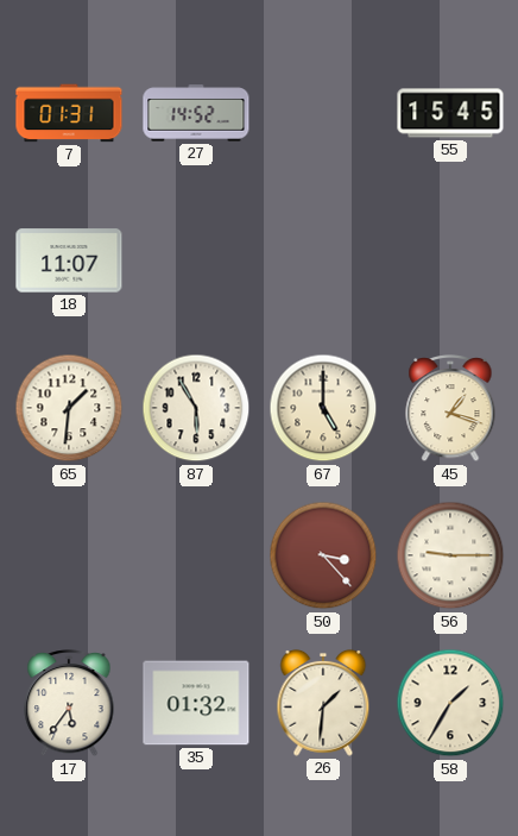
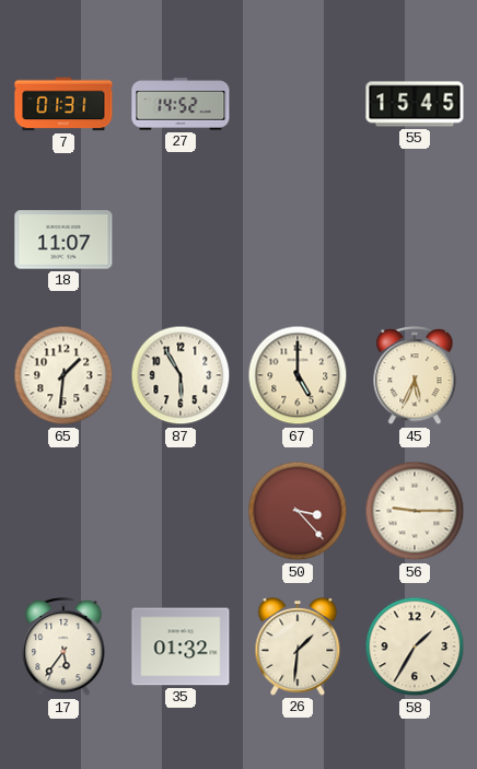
45: 1:18 -> 5:34 (415, 376)
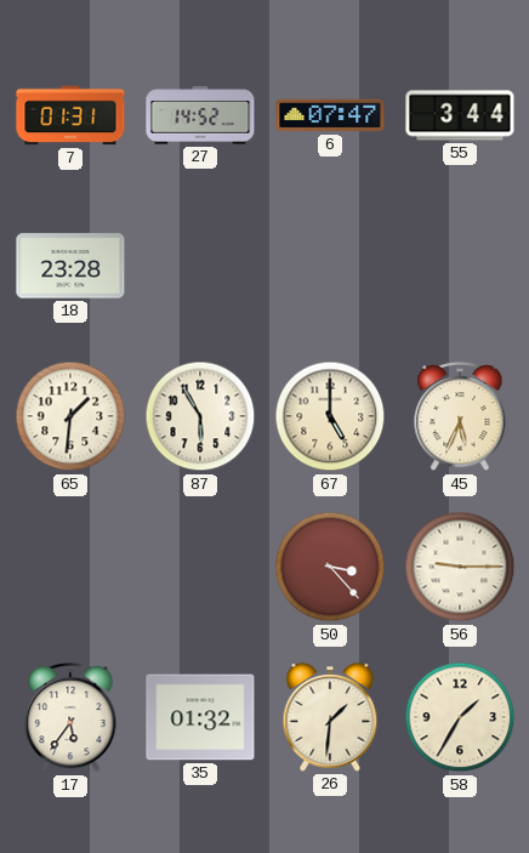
6: none -> 07:47 (330, 115)
55: 15:45 -> 3:44 (460, 115)
18: 11:07 -> 23:28 (70, 266)
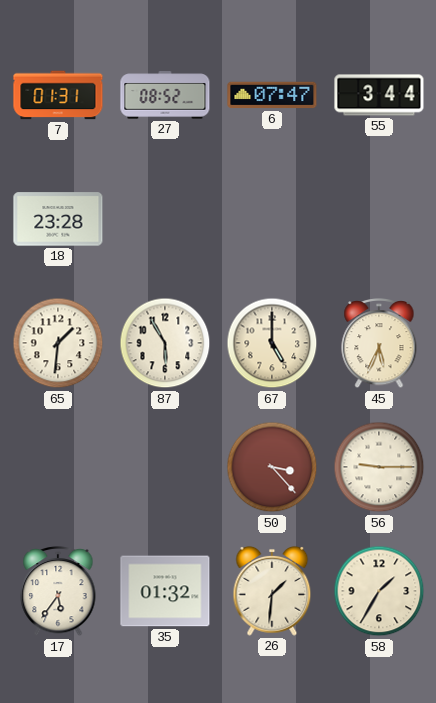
27: 14:52 -> 08:52 (165, 95)
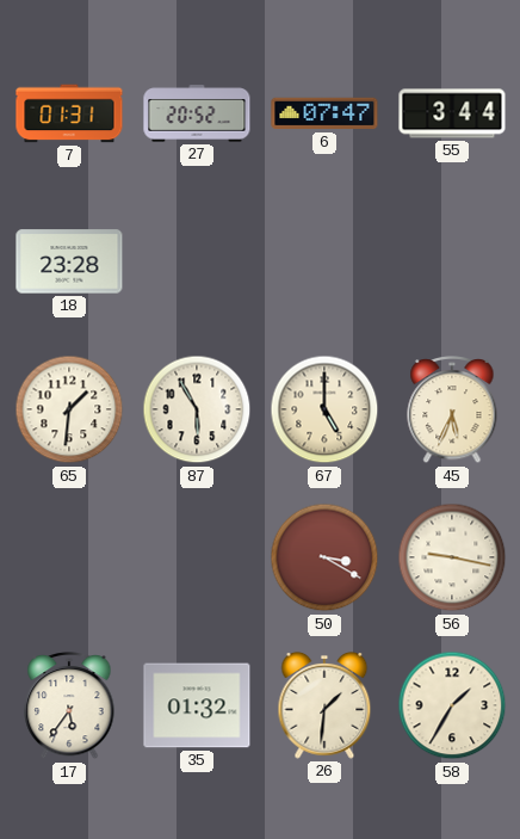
27: 08:52 -> 20:52 (197, 113)
50: 3:23 -> 3:20 (324, 557)
56: 9:15 -> 9:17 (452, 557)
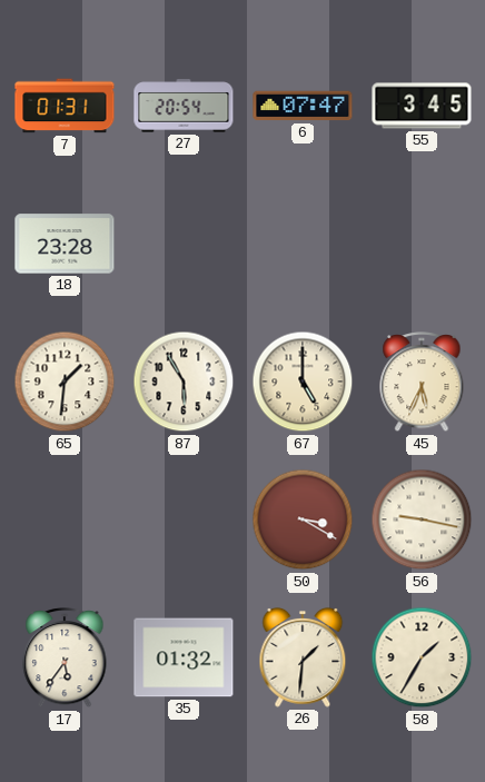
27: 20:52 -> 20:54 (184, 106)
55: 3:44 -> 3:45 (422, 106)
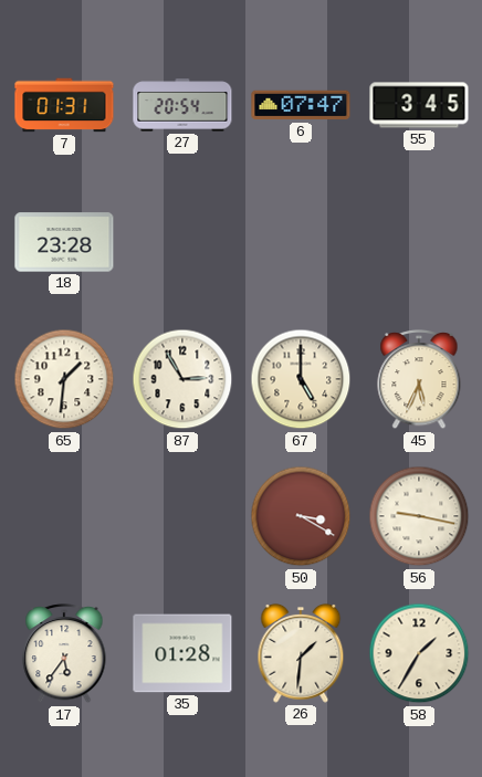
87: 5:55 -> 2:55 (182, 379)
35: 01:32 -> 01:28 (182, 653)
